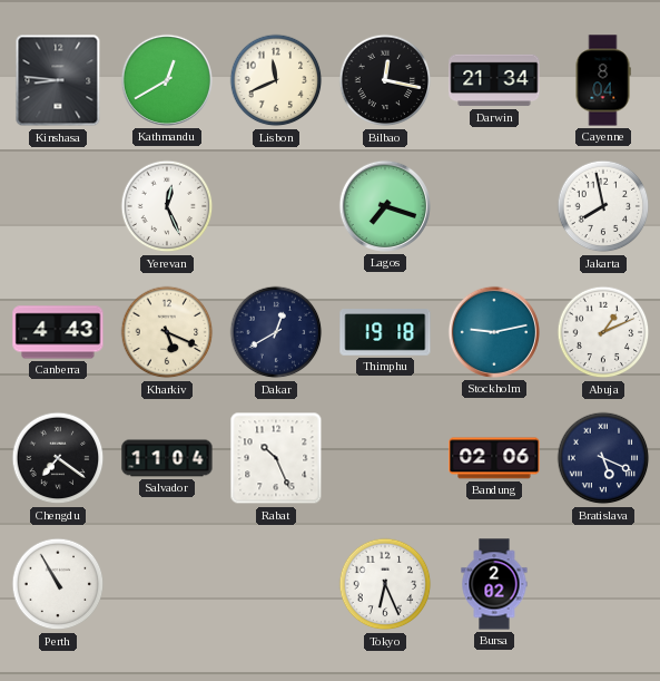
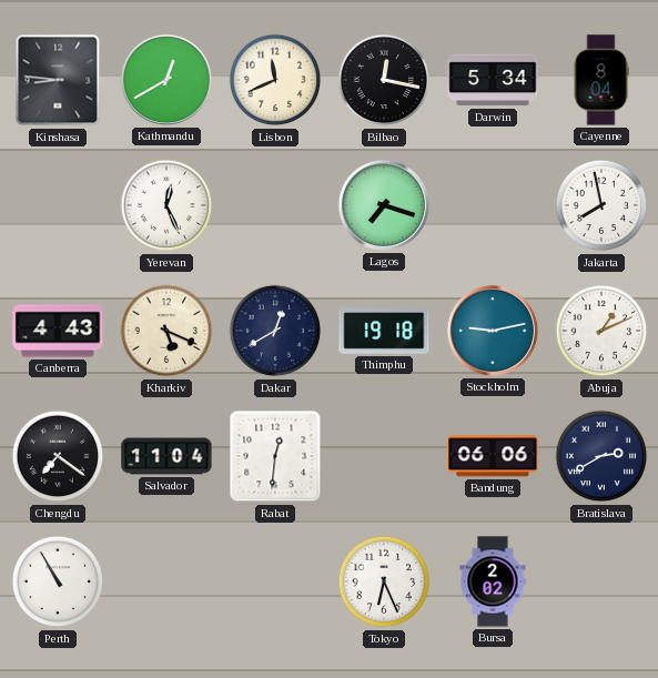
Darwin: 21:34 -> 5:34 (493, 80)
Rabat: 10:26 -> 12:31 (275, 456)
Bandung: 02:06 -> 06:06 (493, 456)
Bratislava: 5:19 -> 2:40 (601, 456)
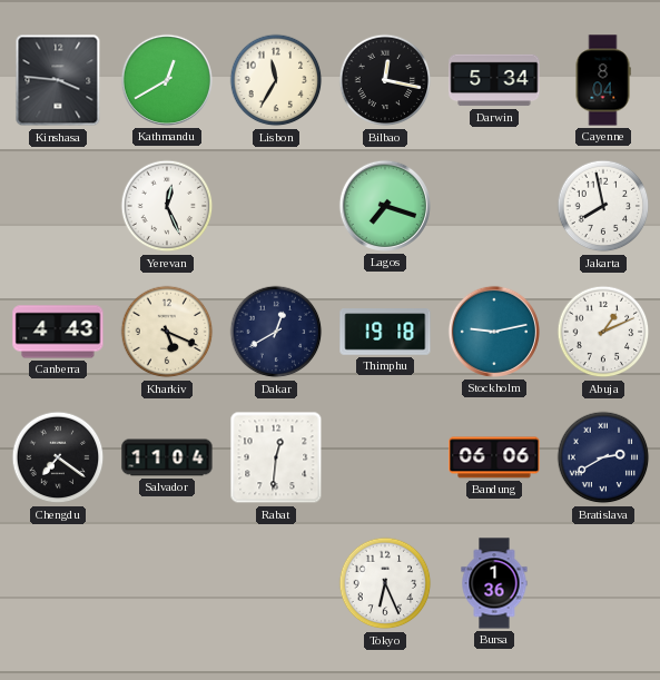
Kinshasa: 8:46 -> 3:46 (58, 80)
Lisbon: 11:41 -> 11:35 (276, 80)
Perth: 10:55 -> none (58, 581)
Bursa: 2:02 -> 1:36 (494, 583)
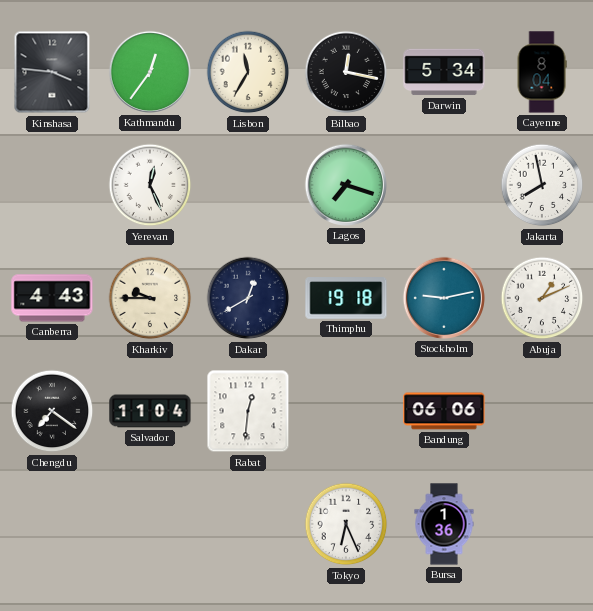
Kathmandu: 12:40 -> 12:36 (150, 72)
Kharkiv: 5:19 -> 9:45 (150, 298)
Bratislava: 2:40 -> none (603, 457)
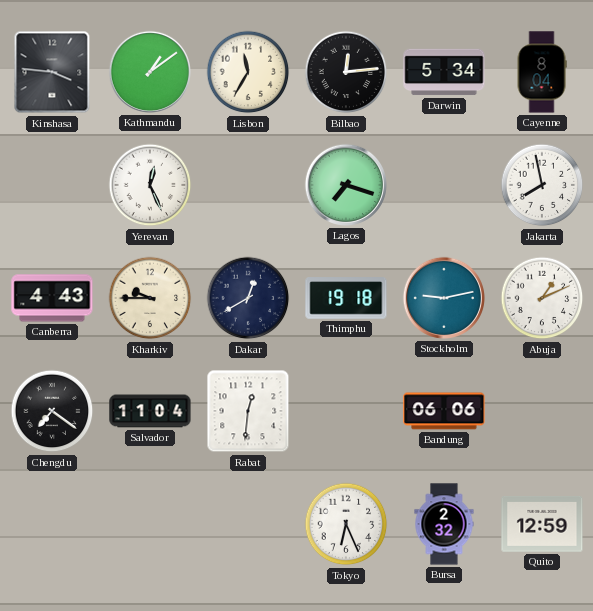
Kathmandu: 12:36 -> 1:09 (150, 72)
Bilbao: 12:17 -> 12:14 (346, 72)
Bursa: 1:36 -> 2:32 (444, 524)
Quito: none -> 12:59 (542, 525)
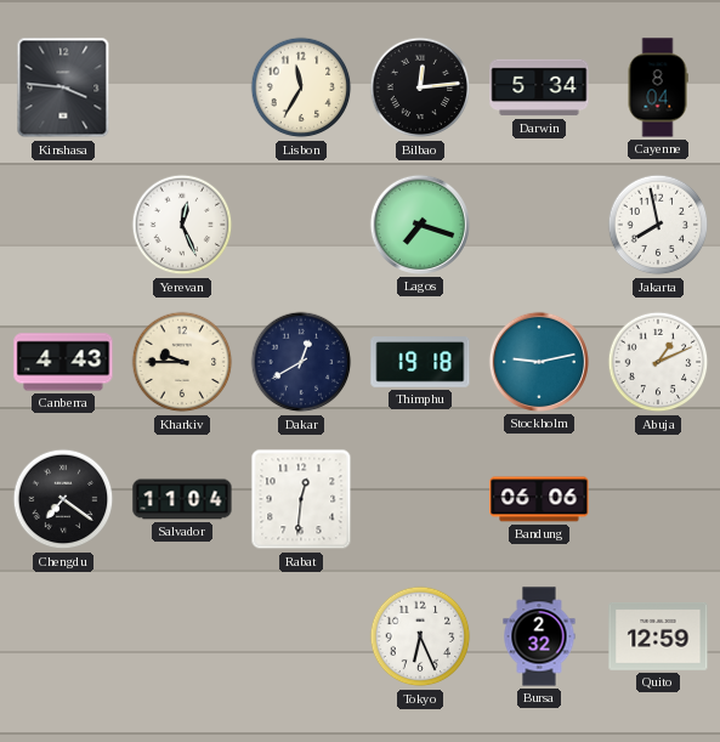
Kathmandu: 1:09 -> none (150, 72)
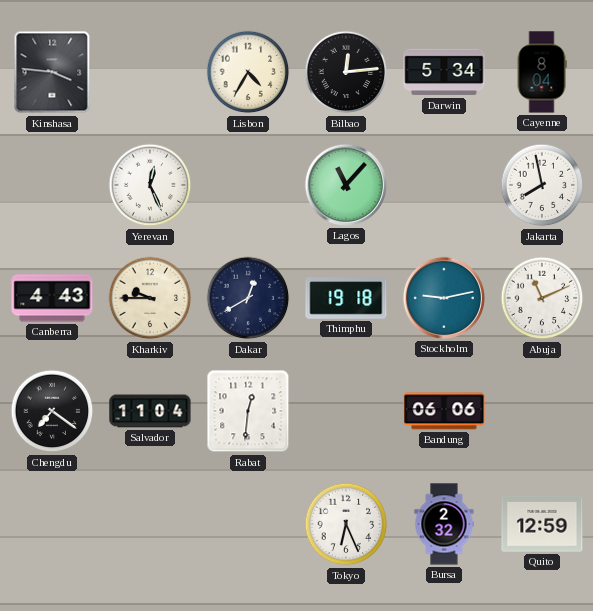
Lisbon: 11:35 -> 4:35 (248, 72)
Lagos: 7:18 -> 11:07 (346, 185)
Abuja: 1:11 -> 11:11 (542, 298)
